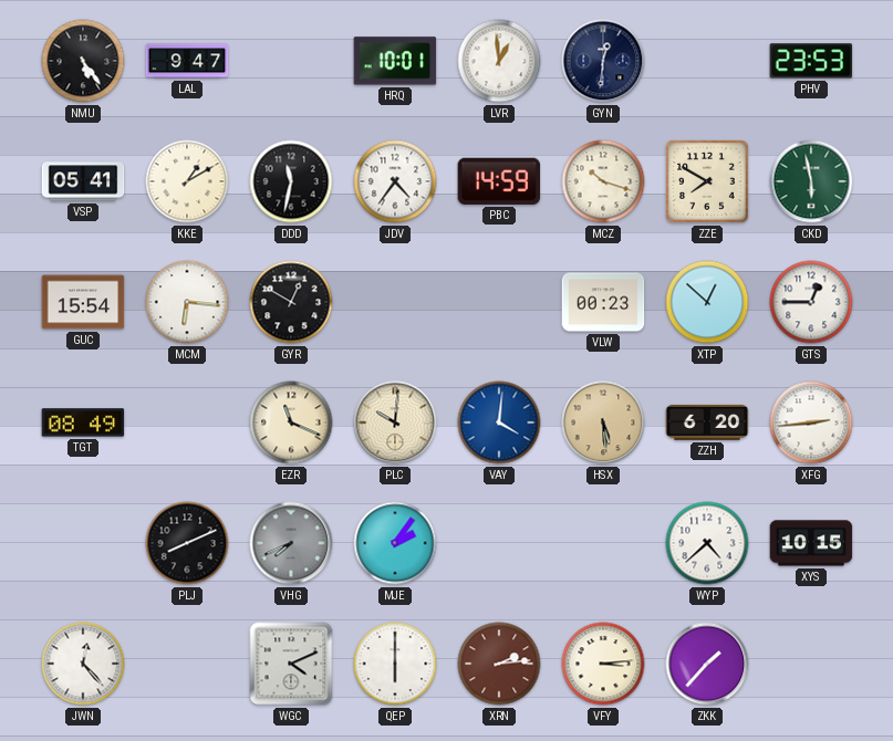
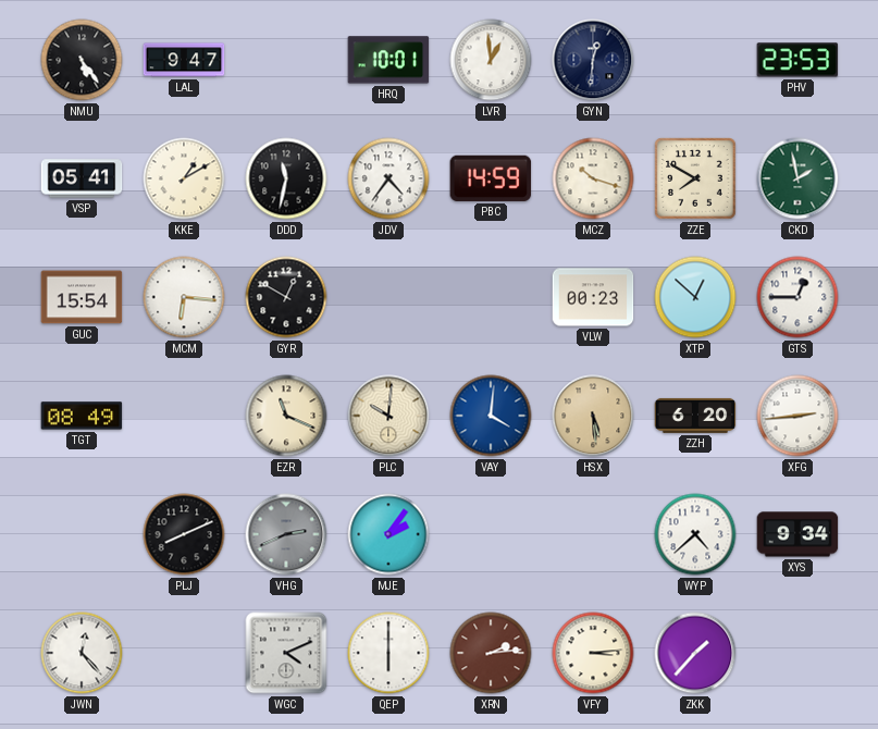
CKD: 5:58 -> 1:58 (797, 178)
VHG: 7:41 -> 2:41 (286, 534)
XYS: 10:15 -> 9:34 (797, 534)
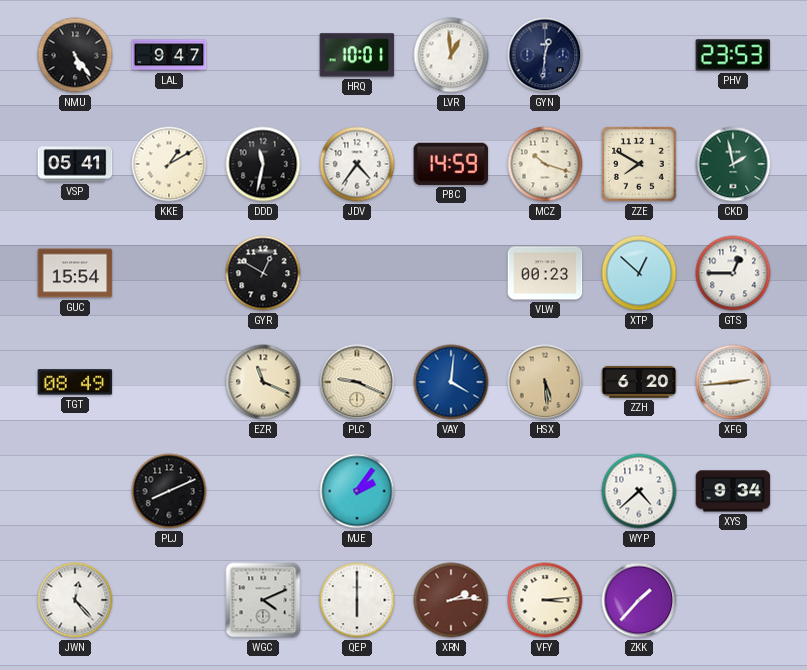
MCM: 6:16 -> none (184, 297)
PLC: 10:01 -> 9:19 (357, 382)
VHG: 2:41 -> none (286, 534)
